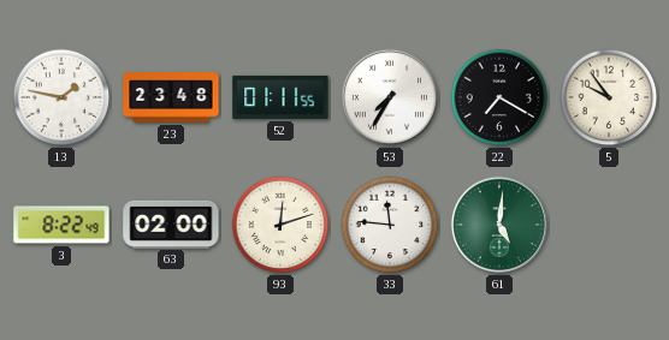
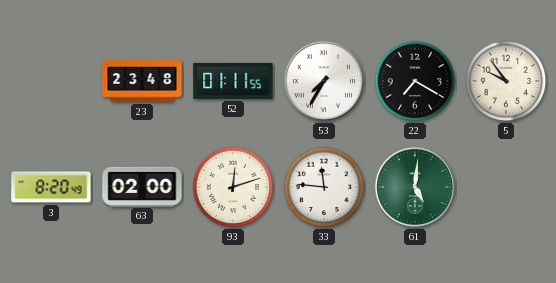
13: 1:47 -> none (61, 97)
3: 8:22 -> 8:20 (51, 187)
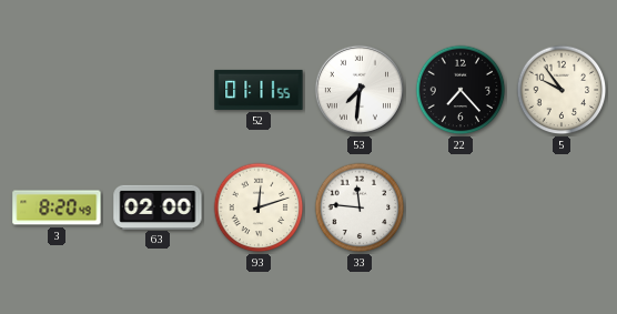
23: 23:48 -> none (142, 81)
53: 7:35 -> 7:31 (360, 90)
22: 7:20 -> 7:23 (461, 90)
61: 5:01 -> none (415, 187)
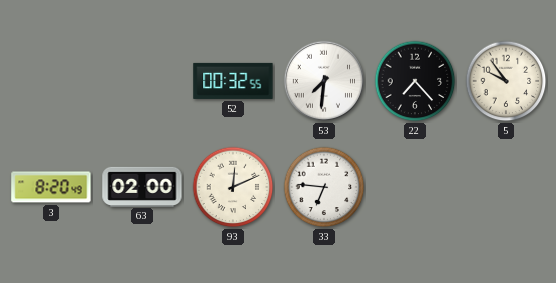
52: 01:11 -> 00:32 (233, 81)
93: 12:12 -> 12:11 (233, 187)
33: 11:46 -> 6:46 (324, 187)
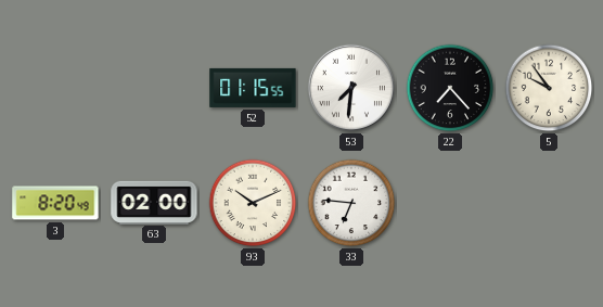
52: 00:32 -> 01:15 (253, 88)
93: 12:11 -> 10:11 (253, 203)
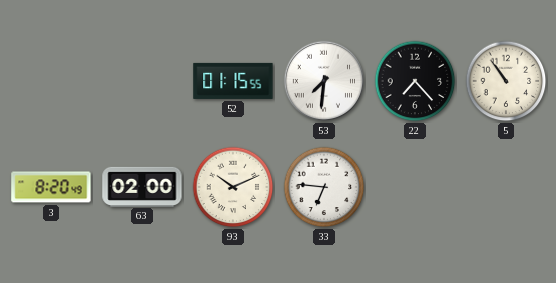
5: 9:54 -> 10:54 (506, 81)
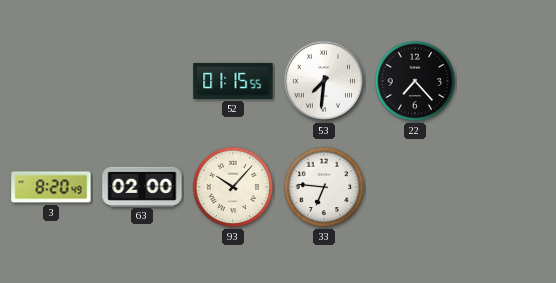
5: 10:54 -> none (506, 81)
93: 10:11 -> 10:07 (233, 187)
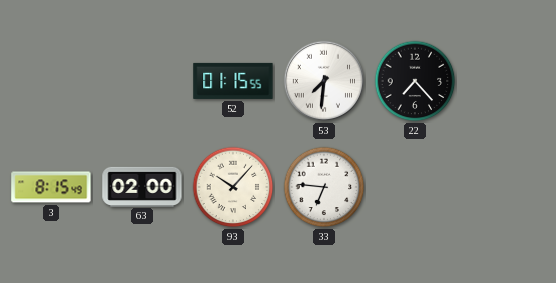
3: 8:20 -> 8:15 (51, 187)
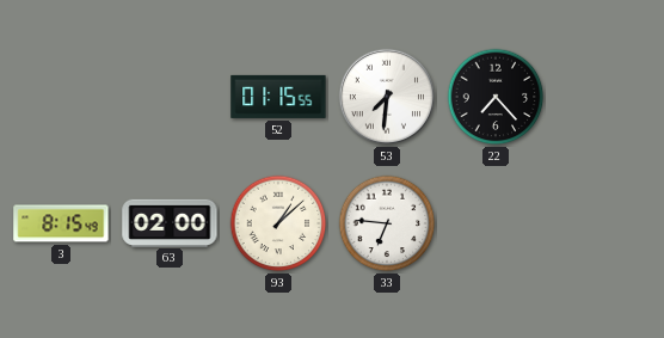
93: 10:07 -> 1:08 (278, 223)
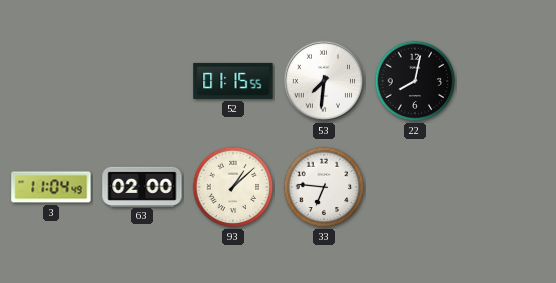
22: 7:23 -> 8:02 (415, 81)
3: 8:15 -> 11:04 (51, 187)
